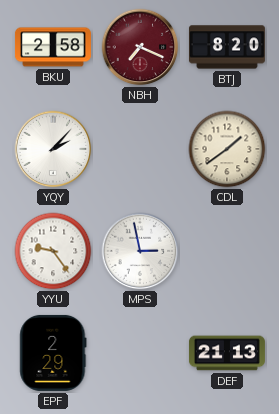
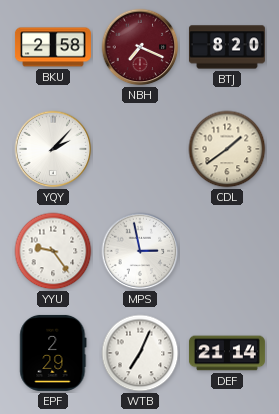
WTB: none -> 7:04 (140, 353)
DEF: 21:13 -> 21:14 (227, 353)
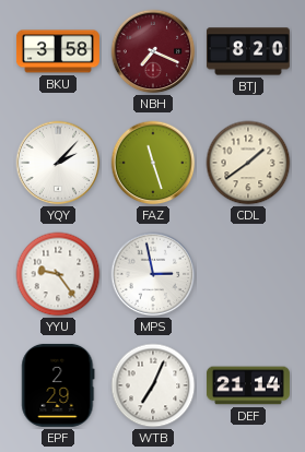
BKU: 2:58 -> 3:58 (58, 51)
FAZ: none -> 11:27 (153, 163)
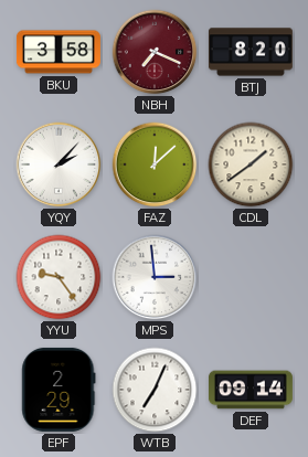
FAZ: 11:27 -> 12:08 (155, 164)
MPS: 2:58 -> 2:59 (155, 277)
DEF: 21:14 -> 09:14 (251, 390)
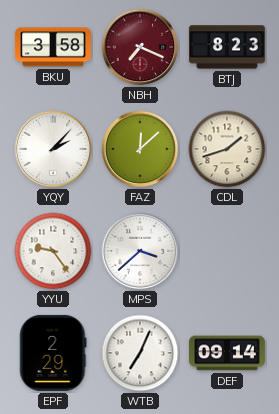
BTJ: 8:20 -> 8:23 (227, 47)
CDL: 1:39 -> 1:42 (227, 149)
MPS: 2:59 -> 3:38 (140, 251)
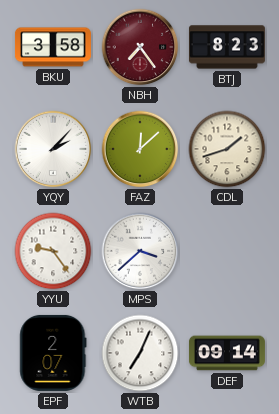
NBH: 7:19 -> 7:24 (140, 47)
EPF: 2:29 -> 2:07 (53, 353)
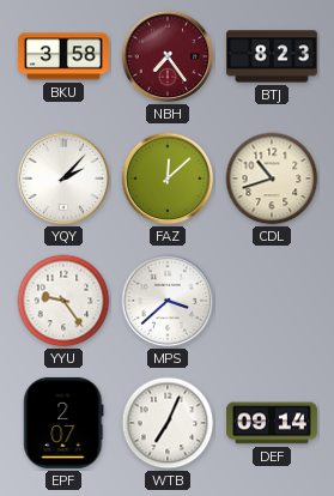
CDL: 1:42 -> 10:42 (272, 179)
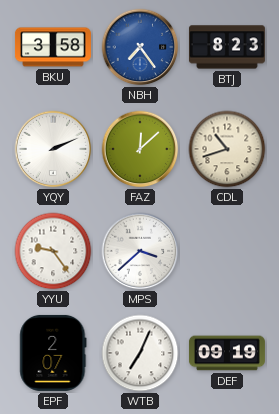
NBH dial: burgundy -> blue (140, 47)
YQY: 2:07 -> 2:11 (53, 149)
DEF: 09:14 -> 09:19 (227, 353)
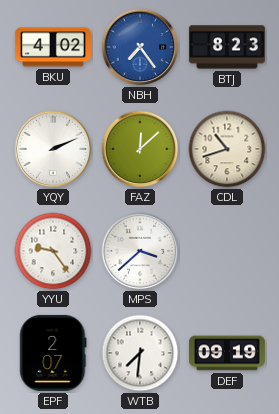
BKU: 3:58 -> 4:02 (53, 47)
WTB: 7:04 -> 7:31 (140, 353)
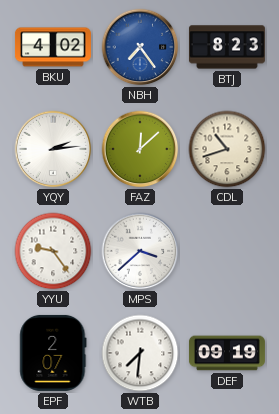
YQY: 2:11 -> 2:14 (53, 149)
